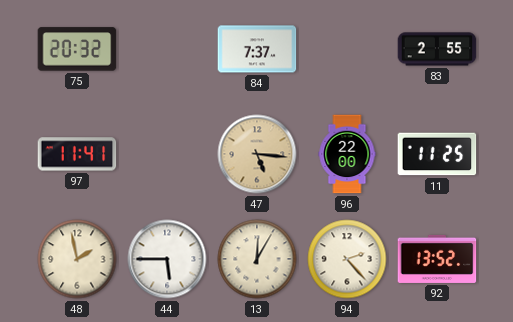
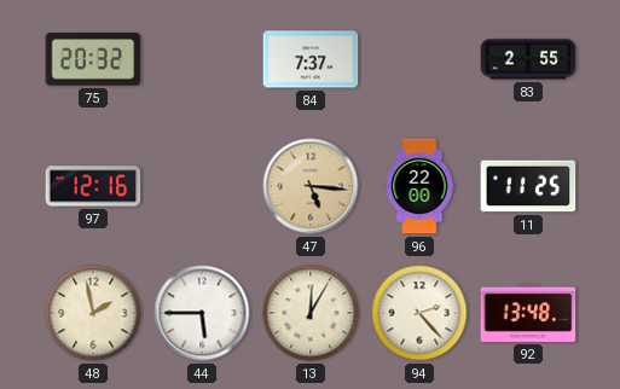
97: 11:41 -> 12:16 (93, 186)
92: 13:52 -> 13:48 (528, 313)
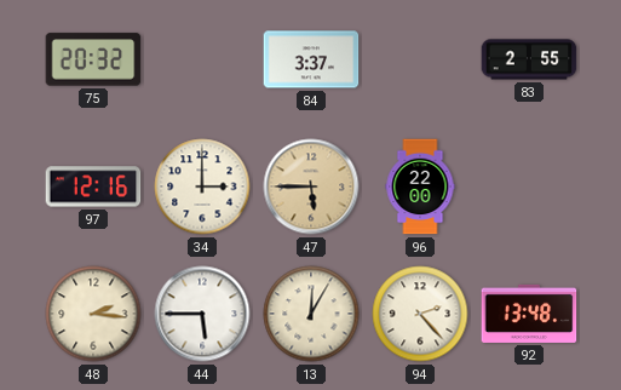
84: 7:37 -> 3:37 (311, 59)
34: none -> 3:00 (202, 187)
47: 5:16 -> 5:45 (311, 187)
11: 11:25 -> none (528, 186)
48: 1:58 -> 2:16 (93, 314)
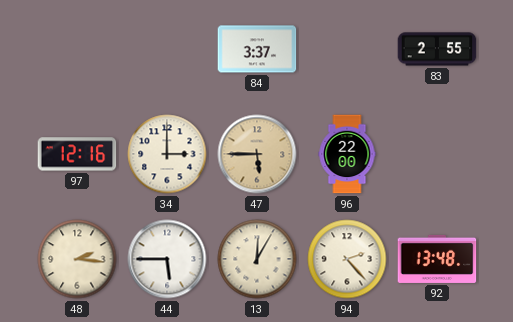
75: 20:32 -> none (93, 59)
